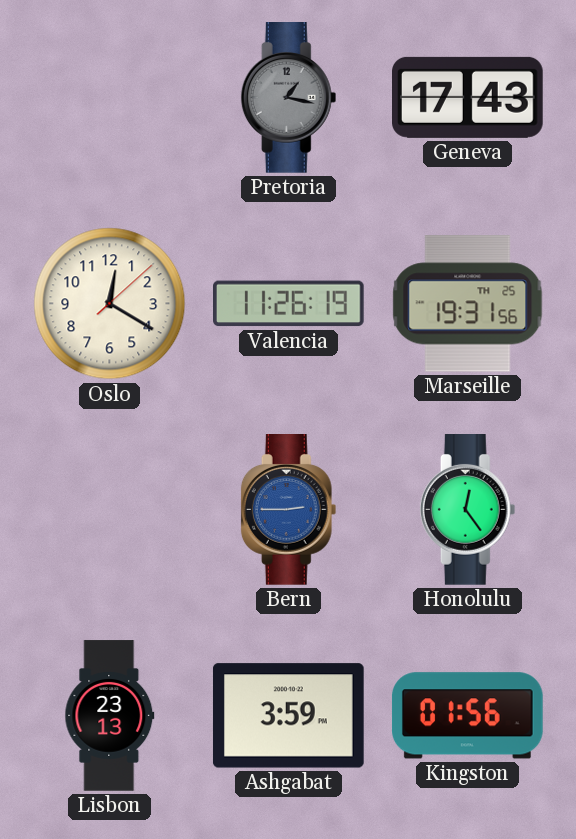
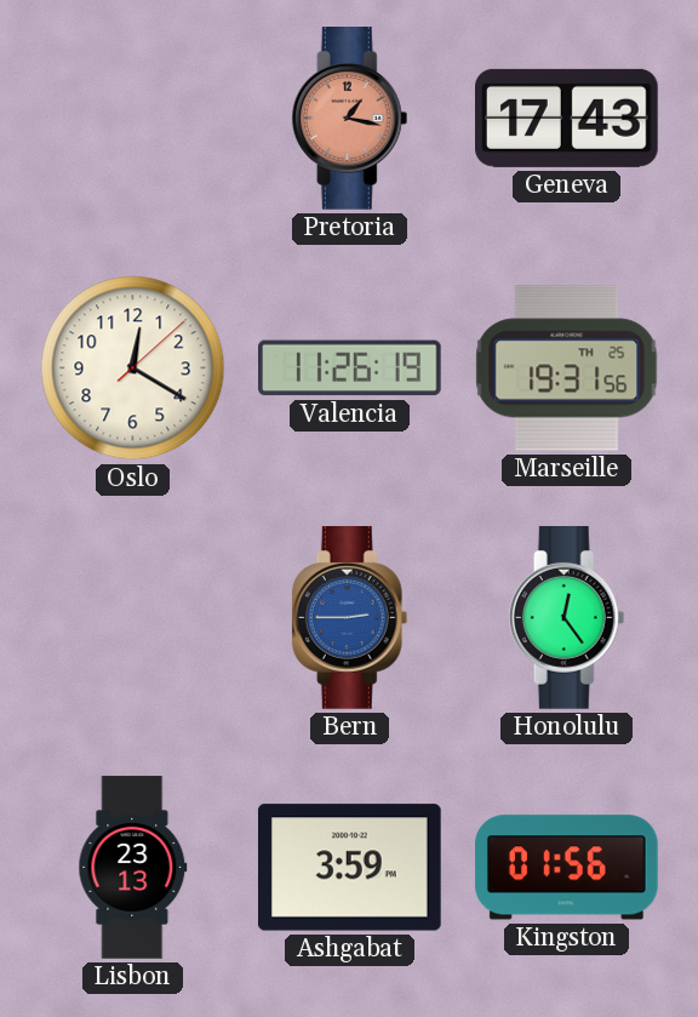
Pretoria dial: grey -> salmon (350, 119)
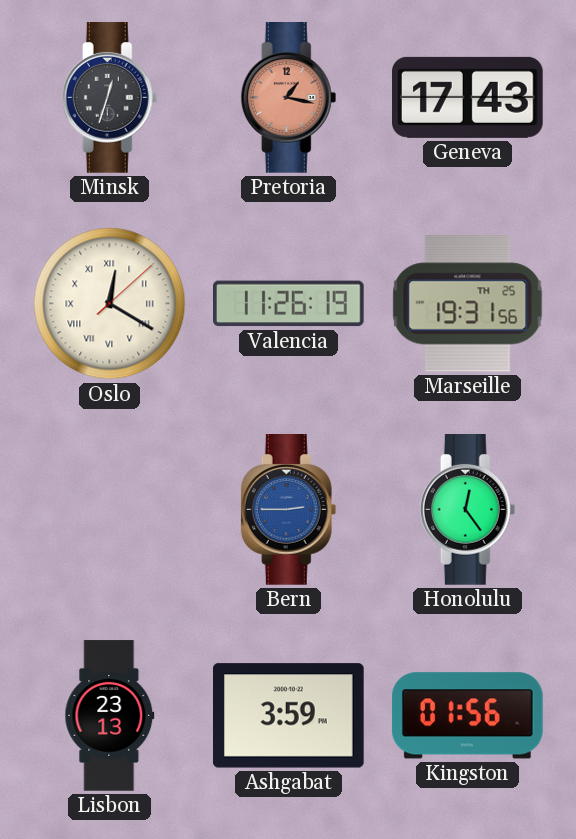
Minsk: none -> 12:33 (110, 98)
Oslo numerals: Arabic -> Roman (110, 304)
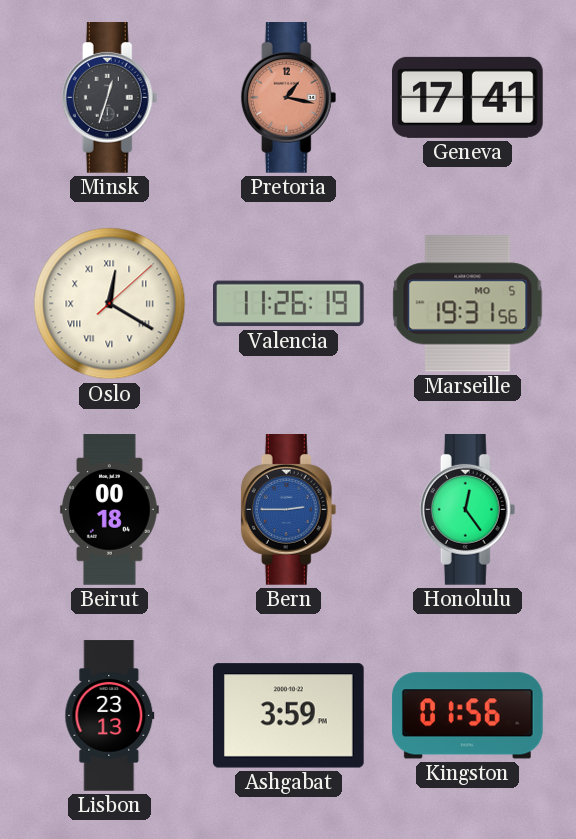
Geneva: 17:43 -> 17:41 (468, 97)
Marseille date: TH 25 -> MO 5 (468, 304)
Beirut: none -> 00:18 (109, 510)
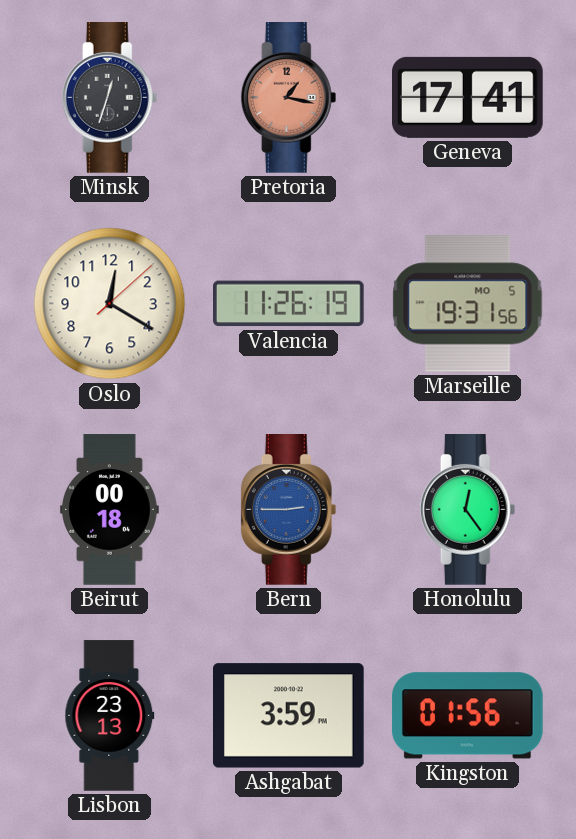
Oslo numerals: Roman -> Arabic (110, 304)
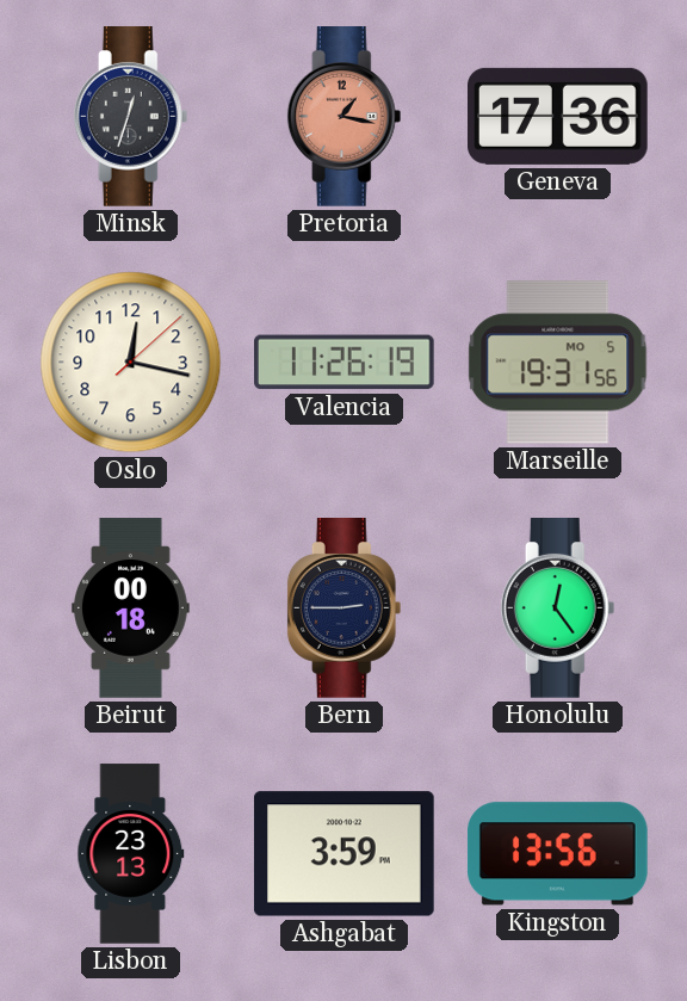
Geneva: 17:41 -> 17:36 (558, 116)
Oslo: 12:20 -> 12:17 (131, 363)
Bern dial: blue -> navy (345, 608)
Kingston: 01:56 -> 13:56 (557, 854)
